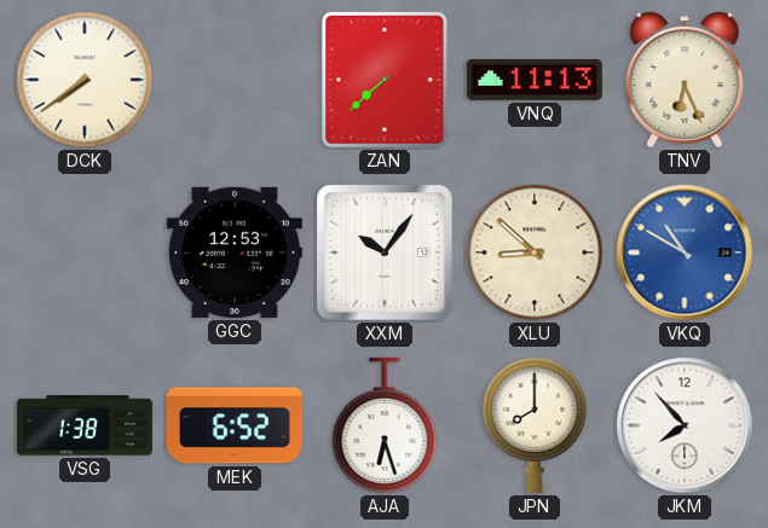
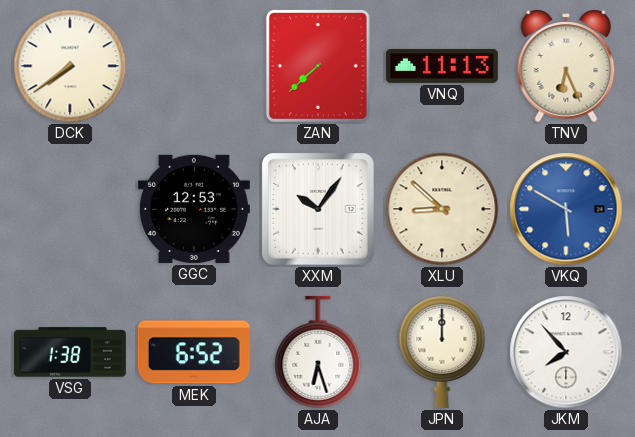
VKQ: 10:50 -> 5:50 (566, 209)
JPN: 8:00 -> 12:00 (442, 351)
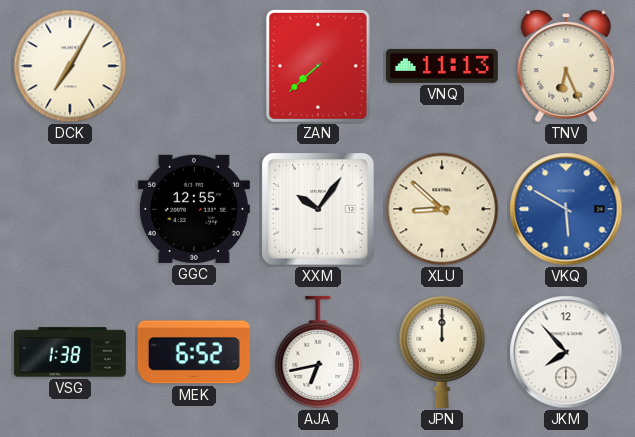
DCK: 7:39 -> 7:05 (70, 66)
GGC: 12:53 -> 12:55 (194, 209)
AJA: 6:27 -> 6:43 (318, 352)
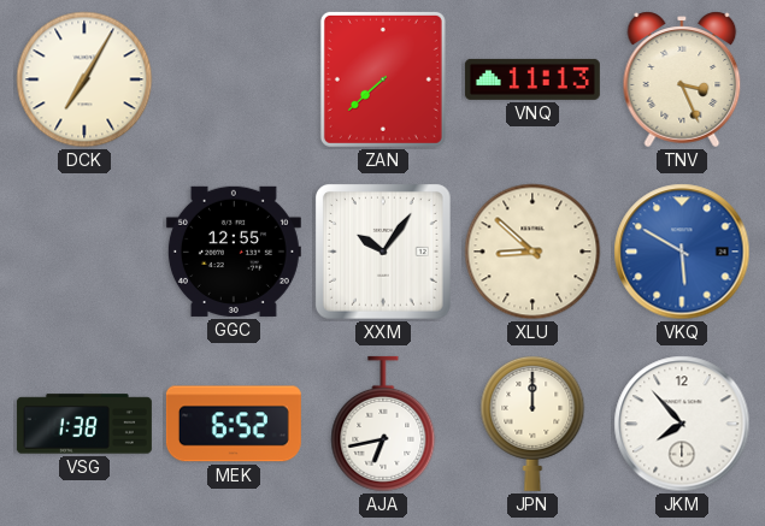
TNV: 6:26 -> 3:26 (682, 79)
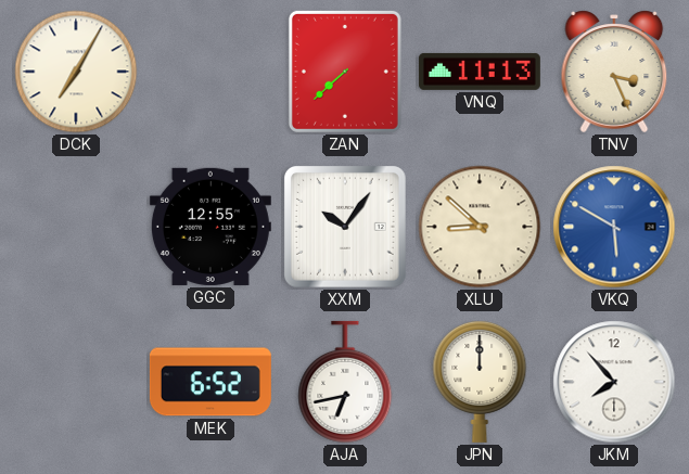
VSG: 1:38 -> none (84, 424)
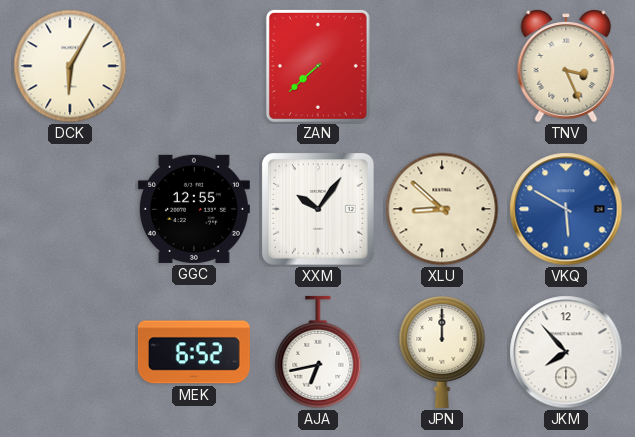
DCK: 7:05 -> 6:05 (70, 66)
VNQ: 11:13 -> none (480, 72)
